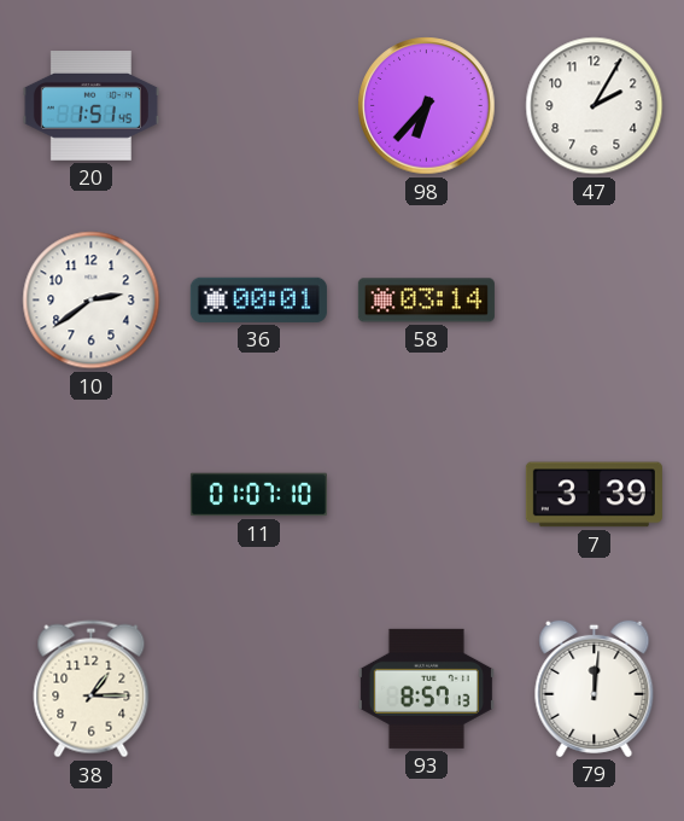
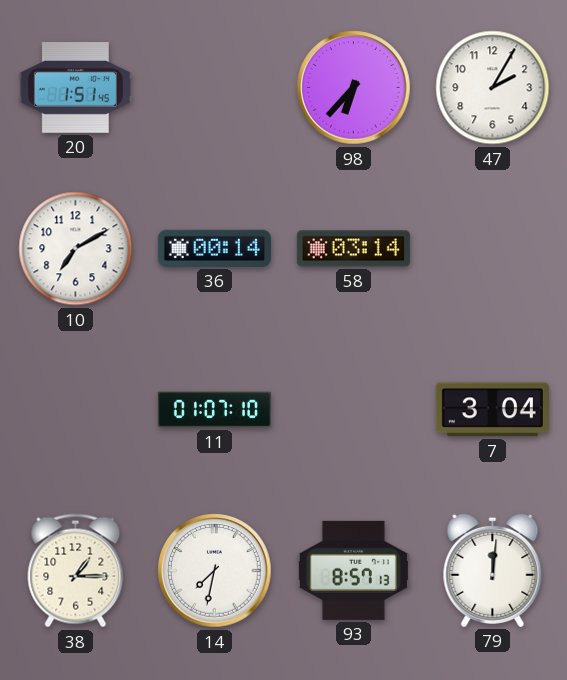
10: 2:39 -> 7:10 (76, 249)
36: 00:01 -> 00:14 (214, 248)
7: 3:39 -> 3:04 (492, 410)
14: none -> 7:32 (215, 571)
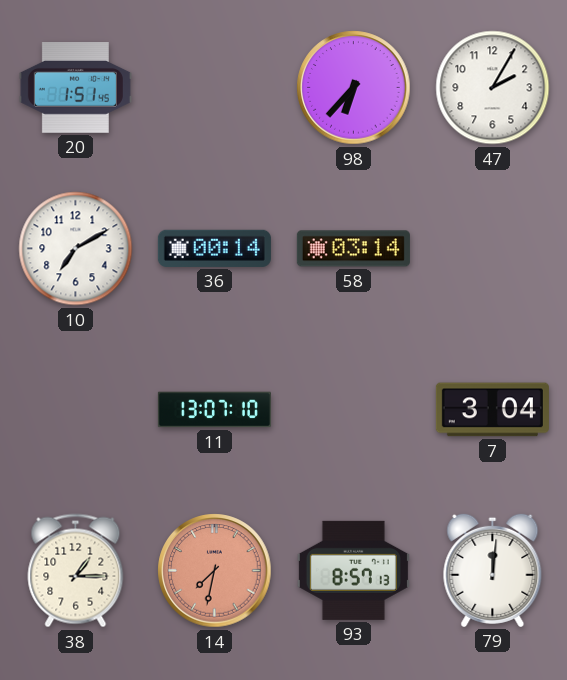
11: 01:07 -> 13:07 (214, 410)
14 dial: white -> salmon (215, 571)
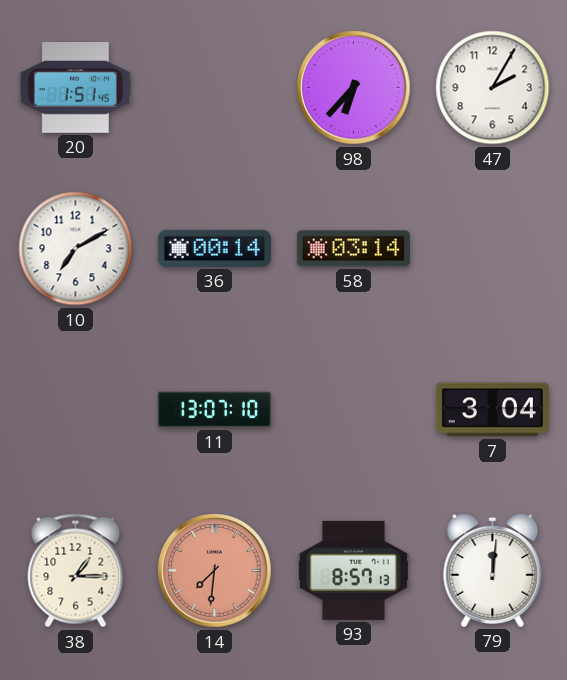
14: 7:32 -> 7:31 (215, 571)
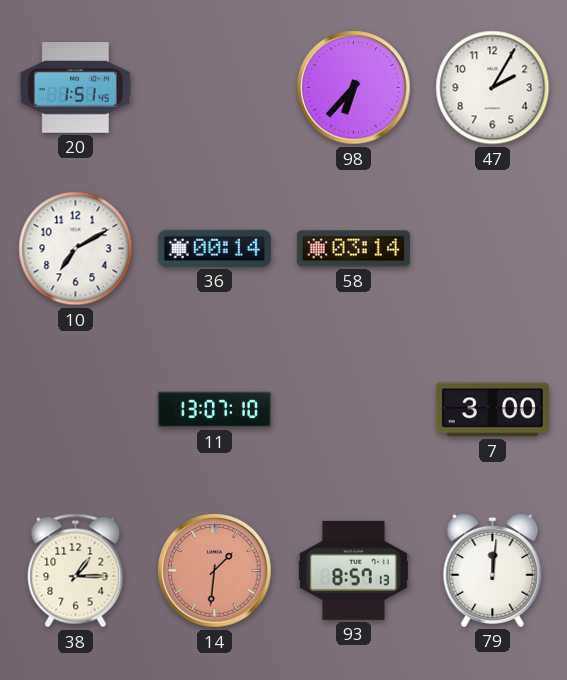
7: 3:04 -> 3:00 (492, 410)
14: 7:31 -> 1:31 (215, 571)
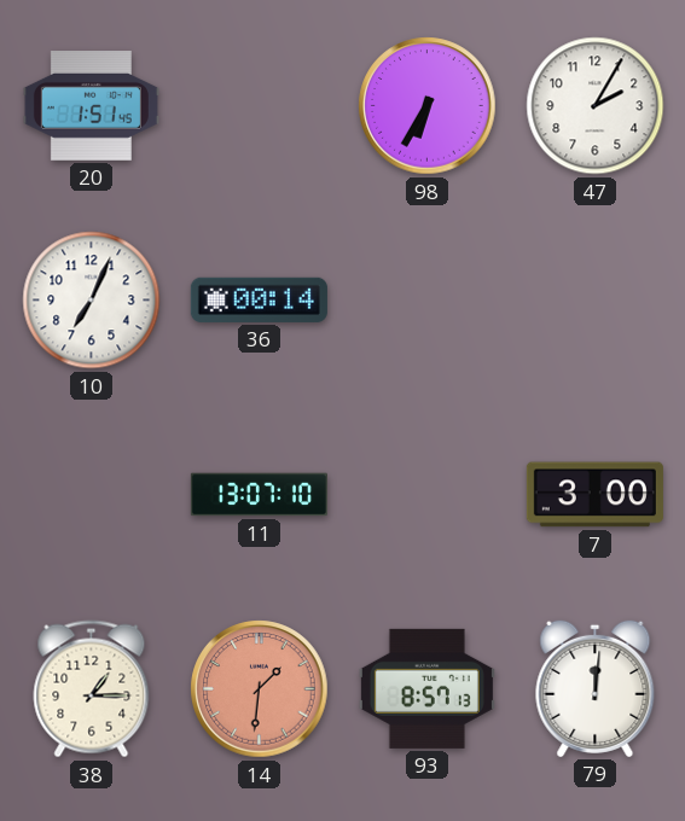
98: 6:37 -> 6:35 (428, 106)
10: 7:10 -> 7:04 (92, 301)
58: 03:14 -> none (353, 249)
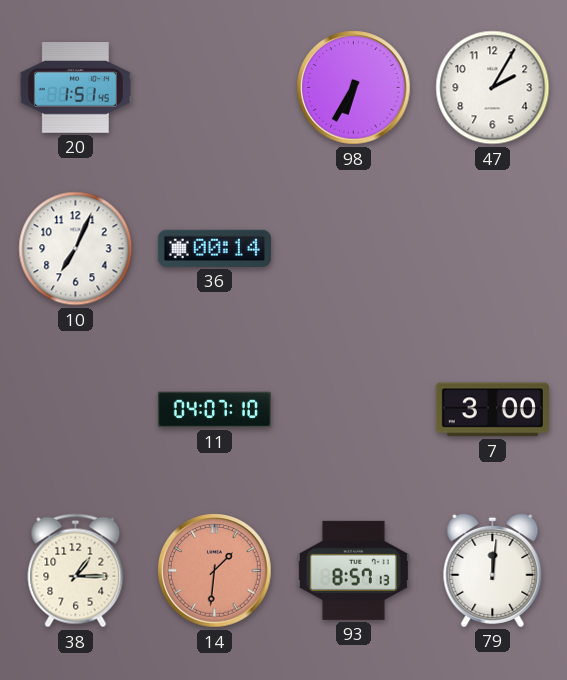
11: 13:07 -> 04:07 (214, 410)
